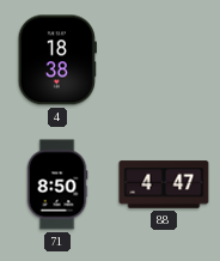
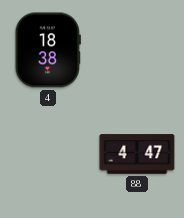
71: 8:50 -> none (57, 184)
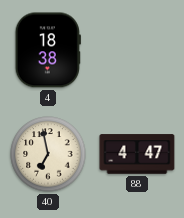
40: none -> 6:58 (48, 154)
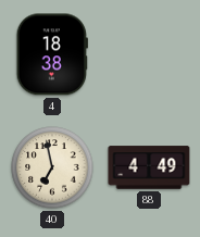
88: 4:47 -> 4:49 (149, 167)
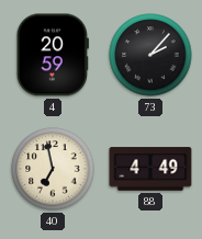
4: 18:38 -> 20:59 (53, 55)
73: none -> 2:07 (150, 55)
